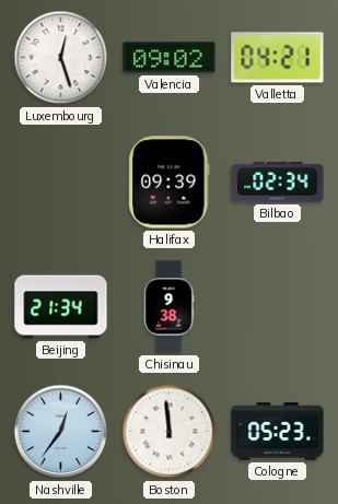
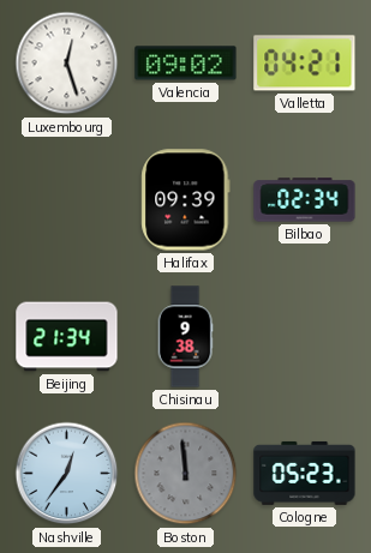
Boston dial: white -> grey (186, 474)
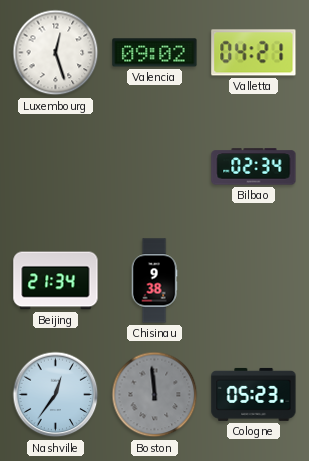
Halifax: 09:39 -> none (186, 200)
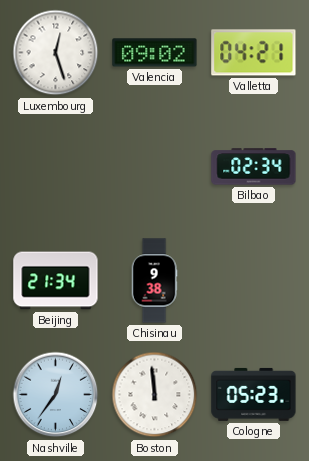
Boston dial: grey -> white (155, 395)
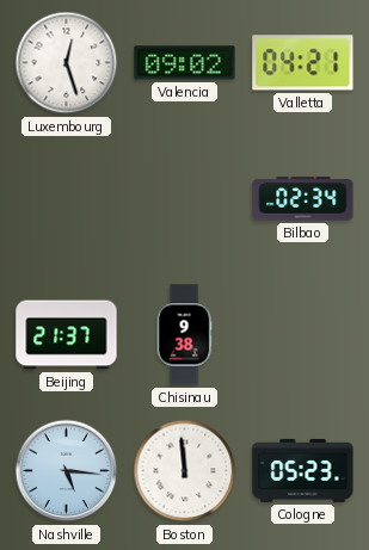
Beijing: 21:34 -> 21:37 (67, 335)
Nashville: 12:36 -> 5:16 (67, 471)
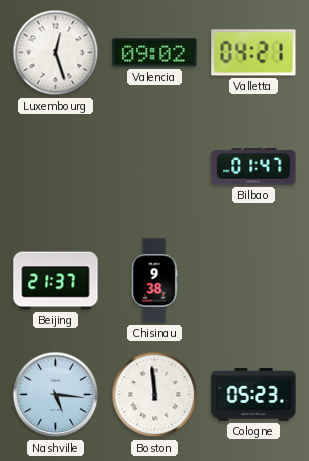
Bilbao: 02:34 -> 01:47 (254, 167)
